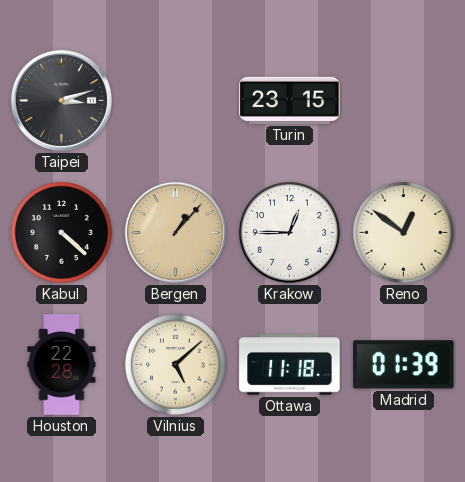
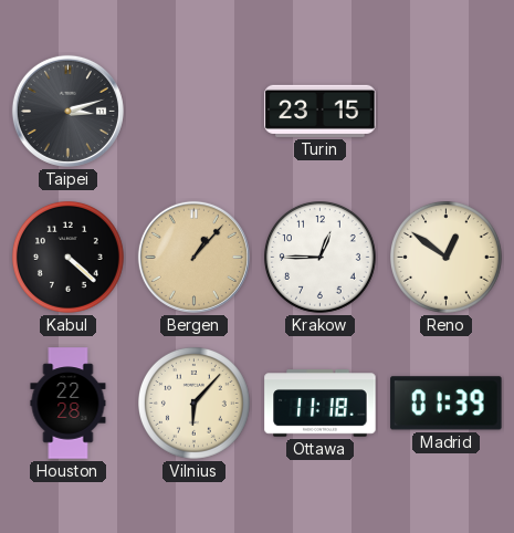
Vilnius: 5:08 -> 6:07 (195, 404)
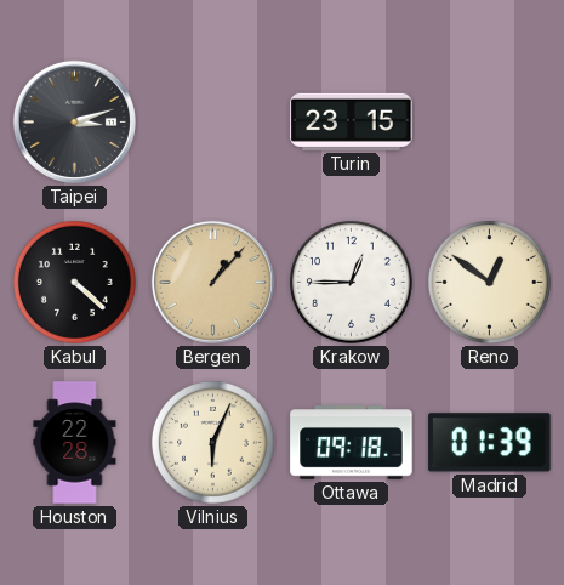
Vilnius: 6:07 -> 6:04 (213, 443)
Ottawa: 11:18 -> 09:18 (352, 443)
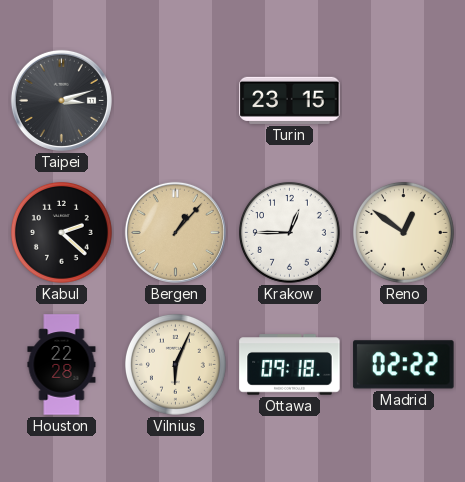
Kabul: 4:22 -> 2:22 (62, 233)
Madrid: 01:39 -> 02:22 (404, 365)
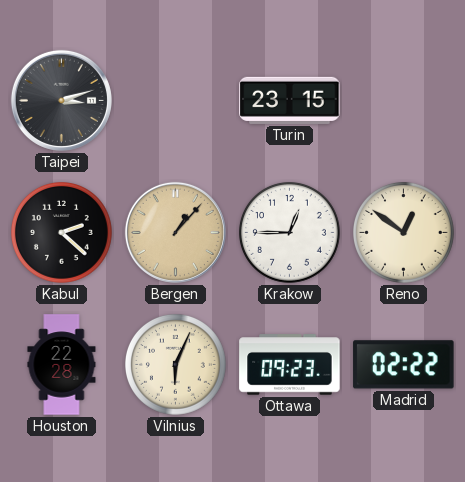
Ottawa: 09:18 -> 09:23 (290, 365)
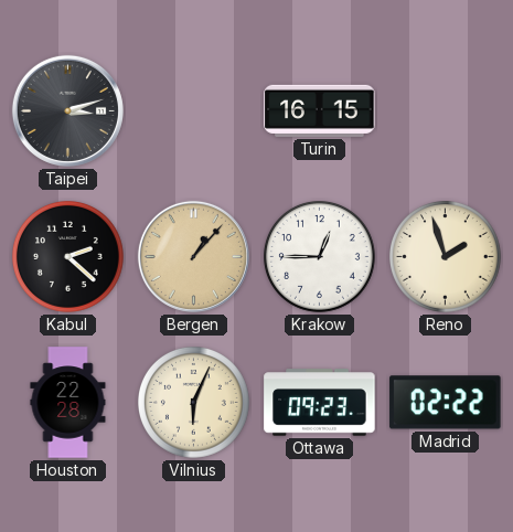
Turin: 23:15 -> 16:15 (320, 110)
Reno: 12:51 -> 1:57 (446, 257)
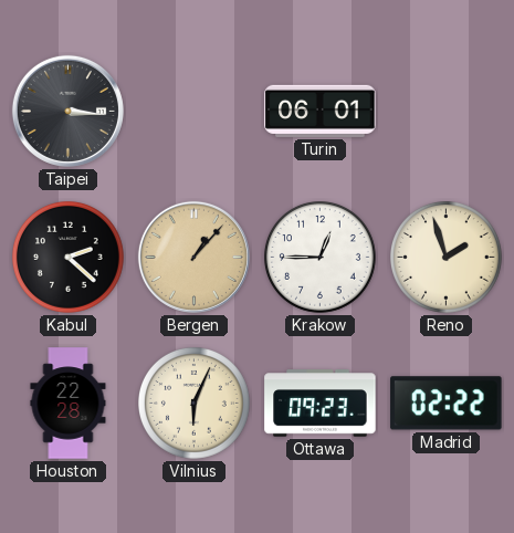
Taipei: 3:12 -> 3:16 (67, 111)
Turin: 16:15 -> 06:01 (321, 111)
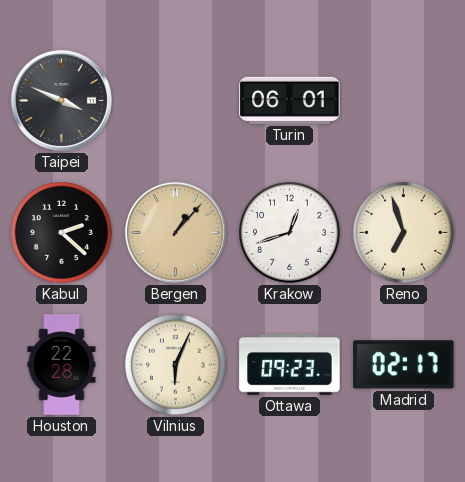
Taipei: 3:16 -> 3:49 (61, 100)
Krakow: 12:45 -> 12:42 (290, 233)
Reno: 1:57 -> 6:57 (404, 233)
Madrid: 02:22 -> 02:17 (404, 365)
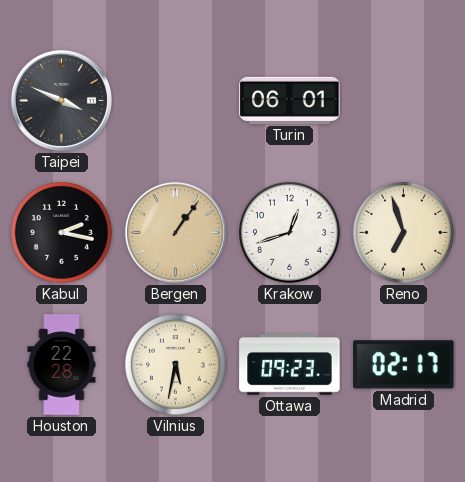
Kabul: 2:22 -> 2:17 (62, 233)
Bergen: 1:07 -> 1:06 (175, 232)
Vilnius: 6:04 -> 5:32 (176, 365)
